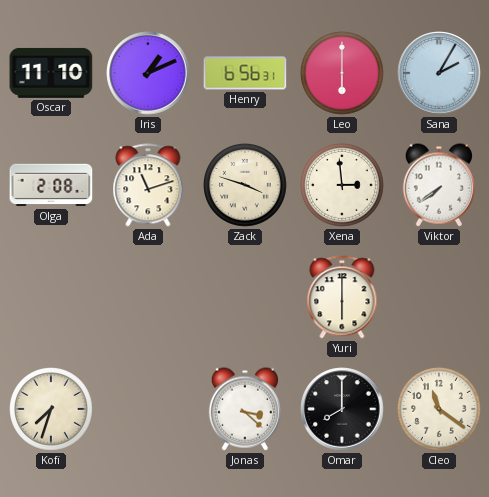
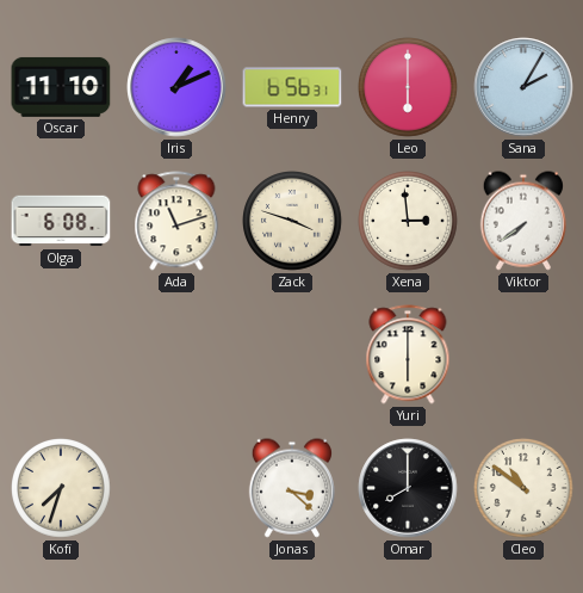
Olga: 2:08 -> 6:08 (61, 221)
Cleo: 11:21 -> 10:51 (523, 488)
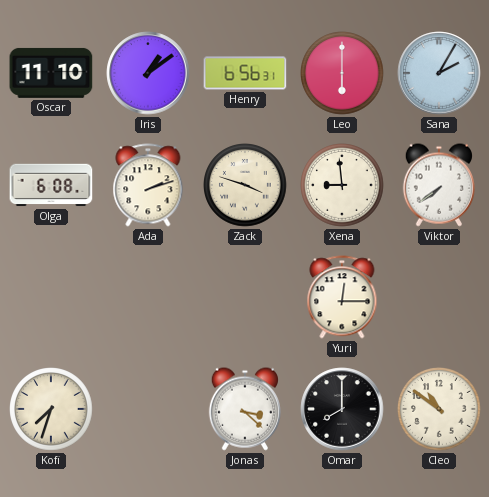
Iris: 1:11 -> 1:09 (148, 73)
Ada: 11:12 -> 2:12 (148, 185)
Xena: 2:59 -> 8:59 (342, 185)
Yuri: 6:00 -> 12:15 (342, 297)
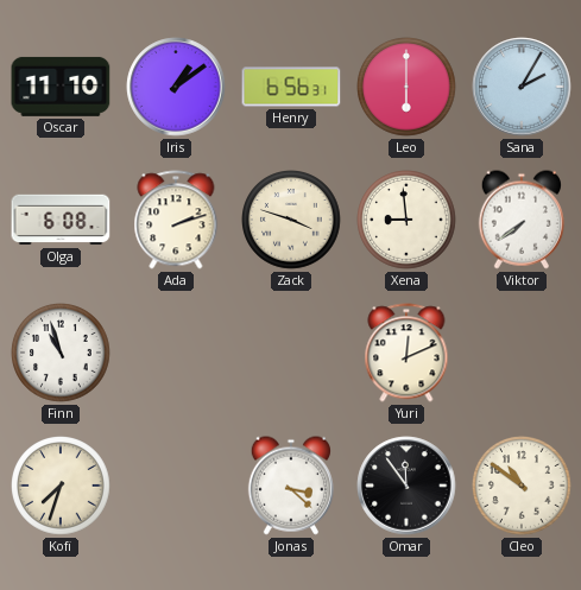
Finn: none -> 10:57 (61, 353)
Yuri: 12:15 -> 12:11 (406, 353)
Omar: 8:00 -> 11:54 (406, 486)
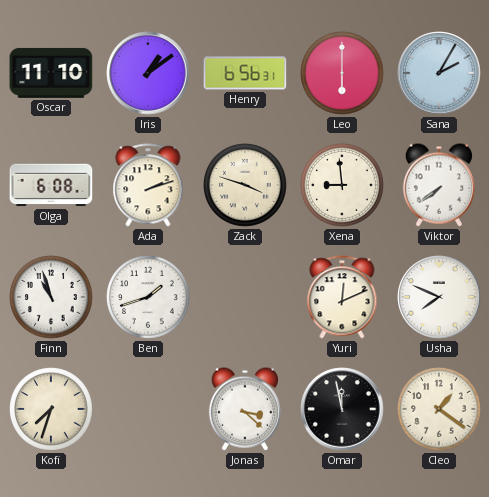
Ben: none -> 1:42 (148, 297)
Usha: none -> 7:49 (439, 297)
Omar: 11:54 -> 11:58 (342, 409)
Cleo: 10:51 -> 1:21 (439, 409)
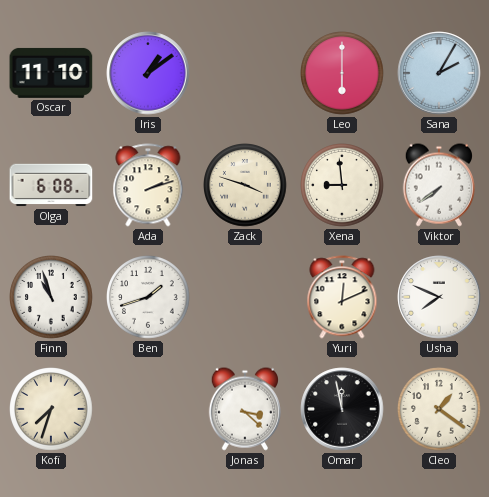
Henry: 6:56 -> none (245, 73)
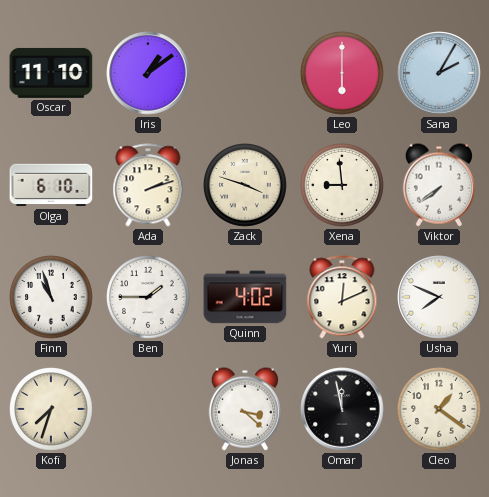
Olga: 6:08 -> 6:10 (51, 185)
Ben: 1:42 -> 1:45 (148, 297)
Quinn: none -> 4:02 (245, 297)
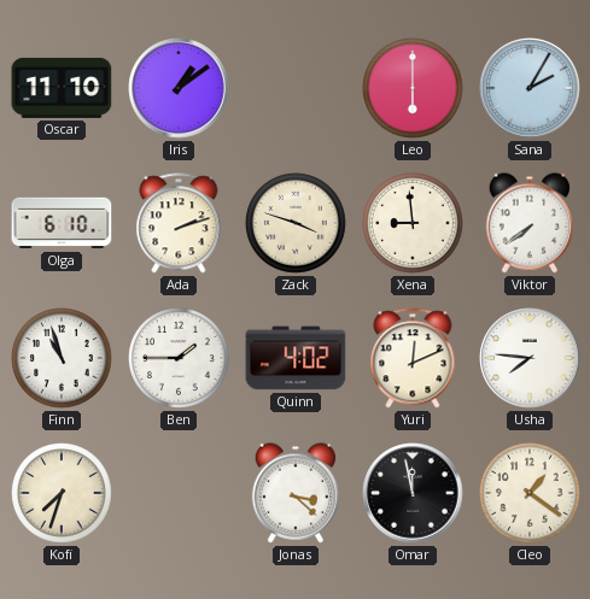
Usha: 7:49 -> 7:46 (530, 358)
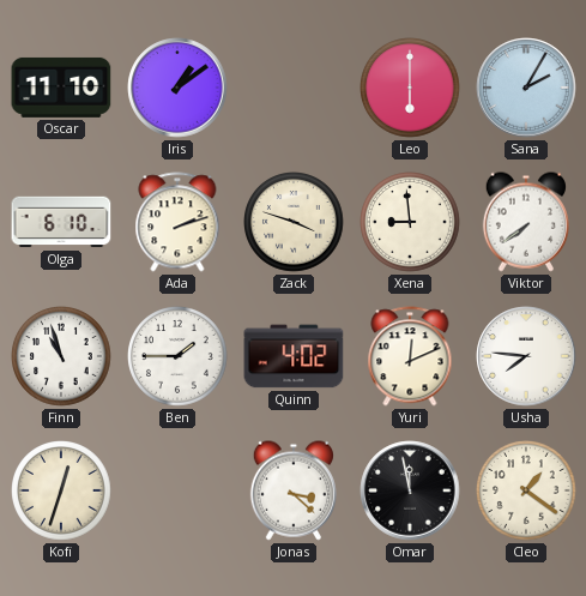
Kofi: 7:33 -> 12:33 (61, 490)
